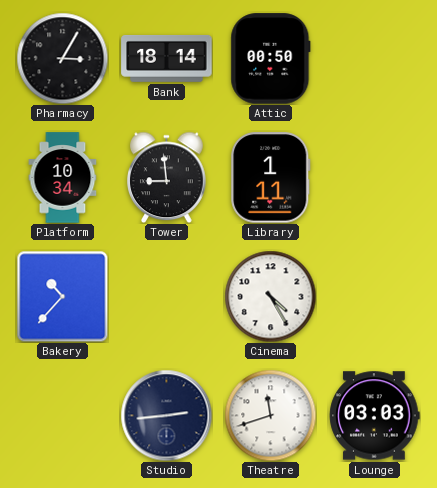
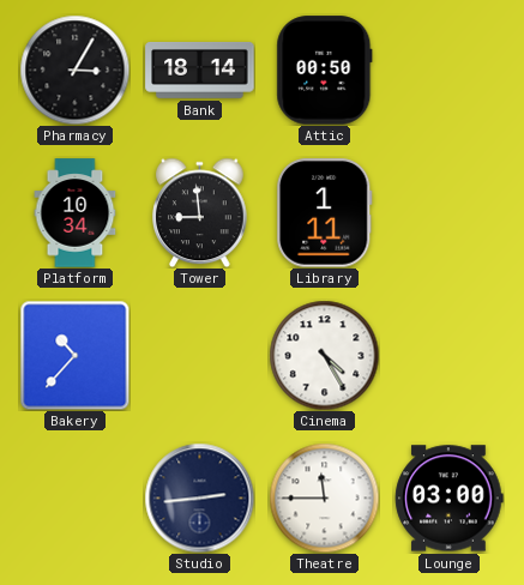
Theatre: 11:42 -> 11:45 (324, 497)
Lounge: 03:03 -> 03:00 (450, 499)
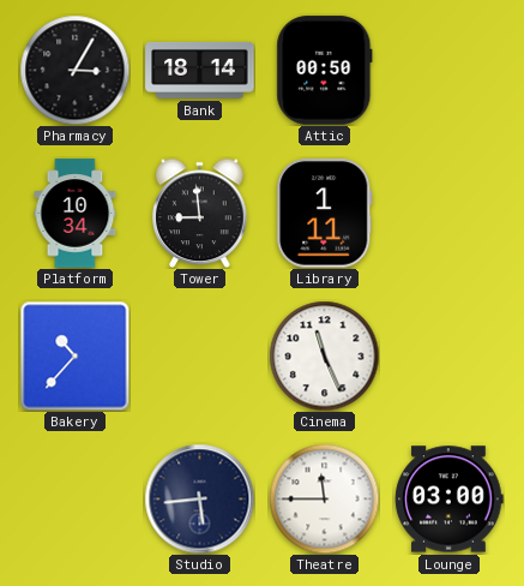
Cinema: 4:25 -> 11:26 (324, 355)
Studio: 2:44 -> 5:44 (199, 498)
